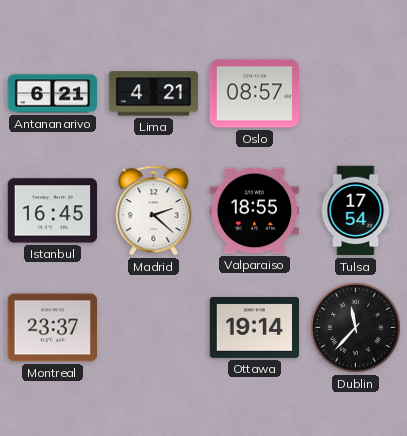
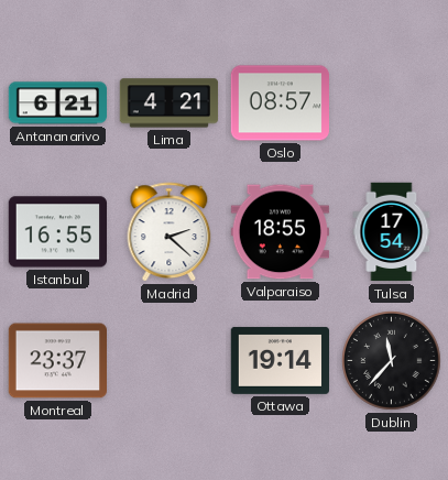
Istanbul: 16:45 -> 16:55 (57, 232)
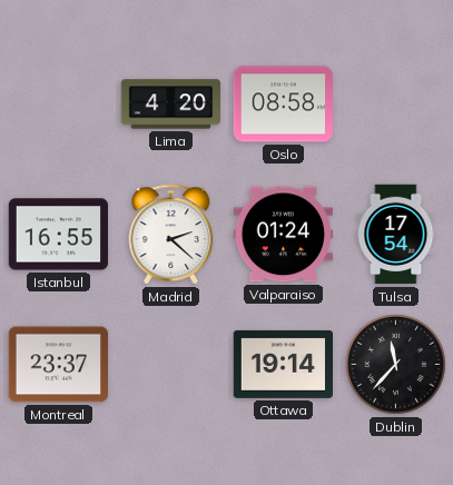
Antananarivo: 6:21 -> none (58, 103)
Lima: 4:21 -> 4:20 (171, 105)
Oslo: 08:57 -> 08:58 (283, 105)
Valparaiso: 18:55 -> 01:24 (283, 235)
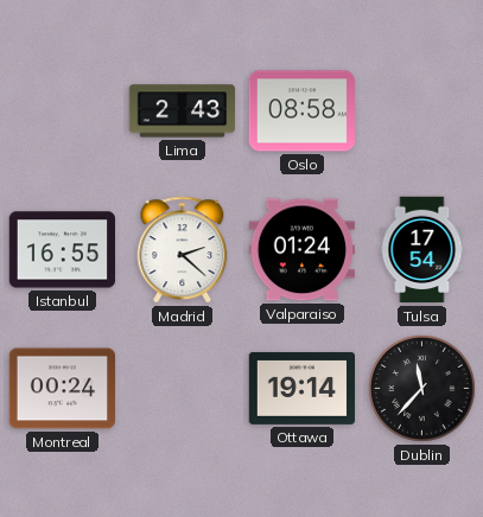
Lima: 4:20 -> 2:43 (183, 111)
Montreal: 23:37 -> 00:24 (62, 389)
